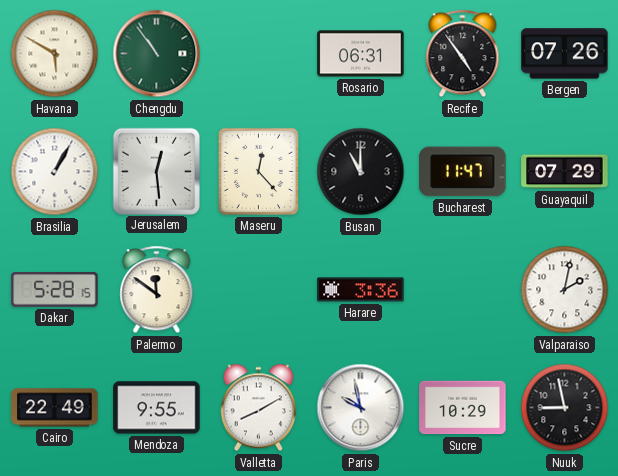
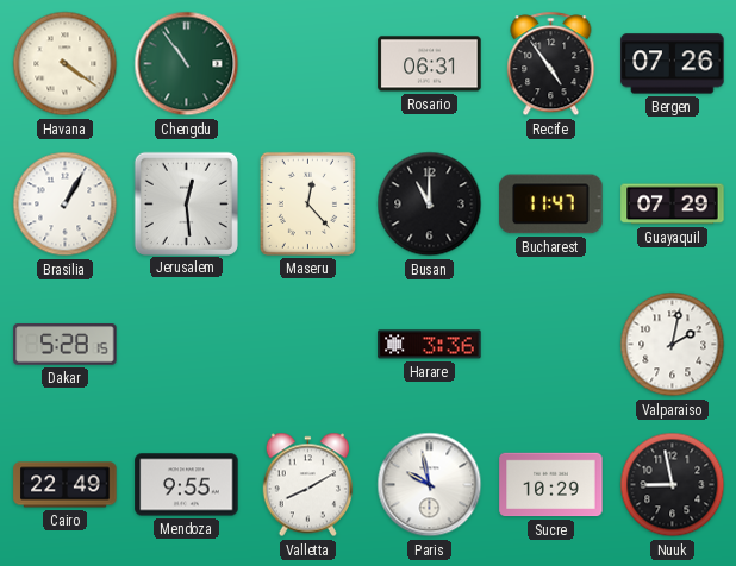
Havana: 5:50 -> 4:21 (66, 64)
Palermo: 11:51 -> none (157, 290)
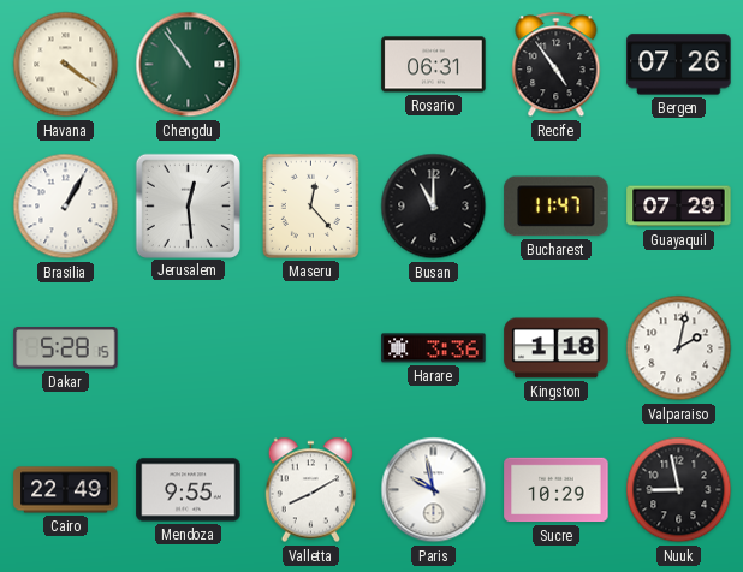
Kingston: none -> 1:18 (557, 348)
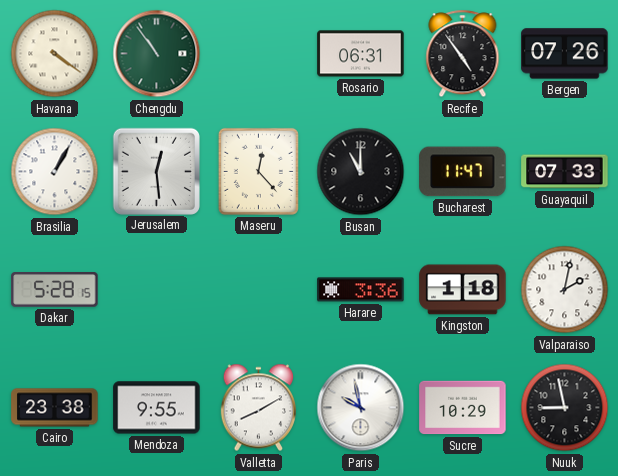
Guayaquil: 07:29 -> 07:33 (565, 172)
Cairo: 22:49 -> 23:38 (55, 408)
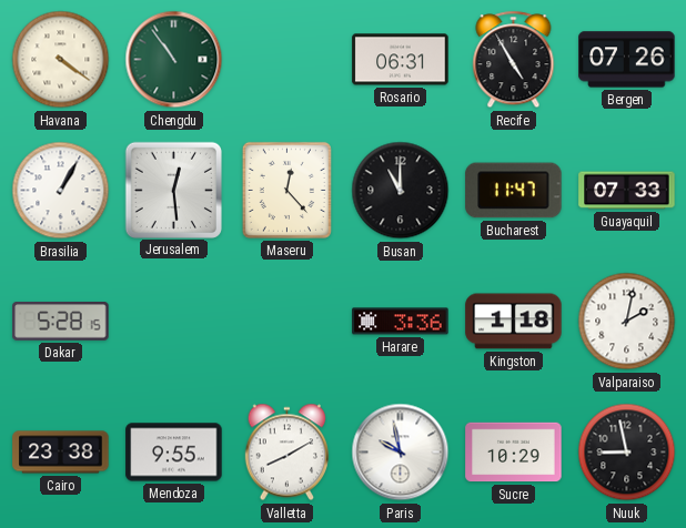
Recife: 4:54 -> 4:55 (514, 60)
